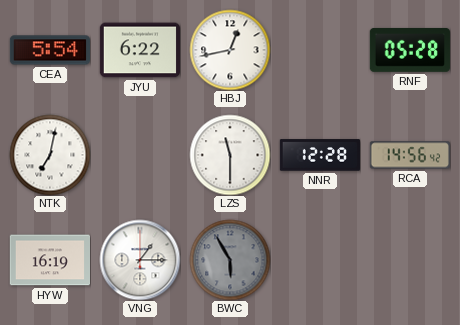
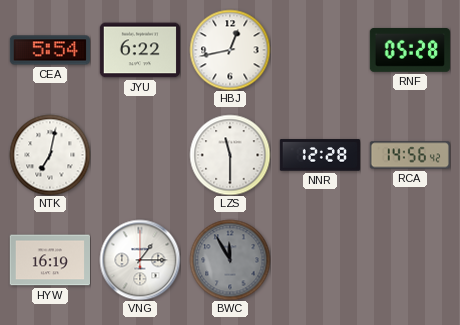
BWC: 5:55 -> 11:55 (230, 260)
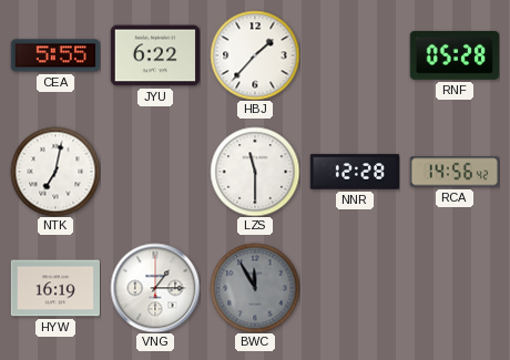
CEA: 5:54 -> 5:55 (54, 55)
HBJ: 12:43 -> 1:37 (255, 55)
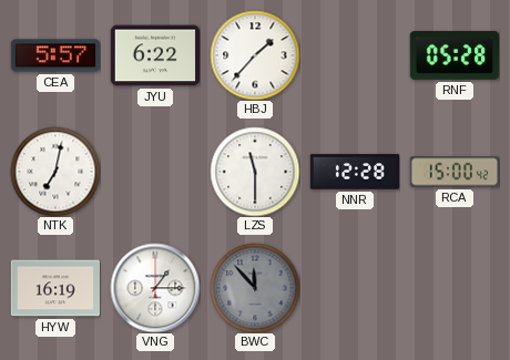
CEA: 5:55 -> 5:57 (54, 55)
RCA: 14:56 -> 15:00 (453, 172)
BWC: 11:55 -> 11:53 (255, 288)
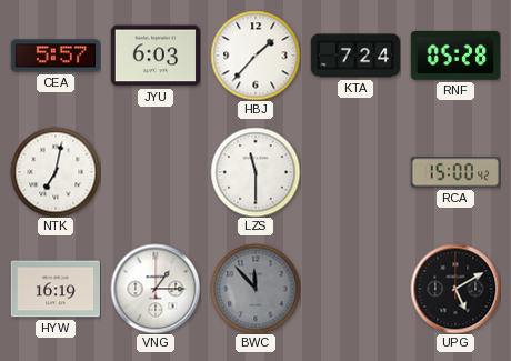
JYU: 6:22 -> 6:03 (154, 56)
KTA: none -> 7:24 (354, 56)
NNR: 12:28 -> none (354, 172)
UPG: none -> 5:10 (455, 289)
